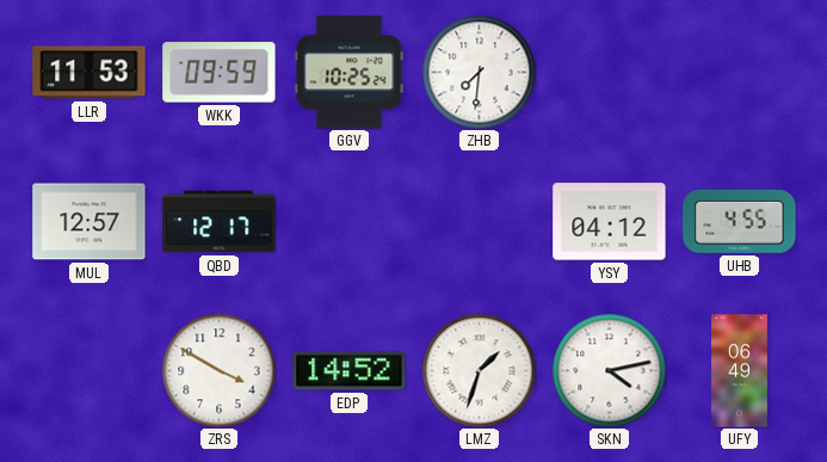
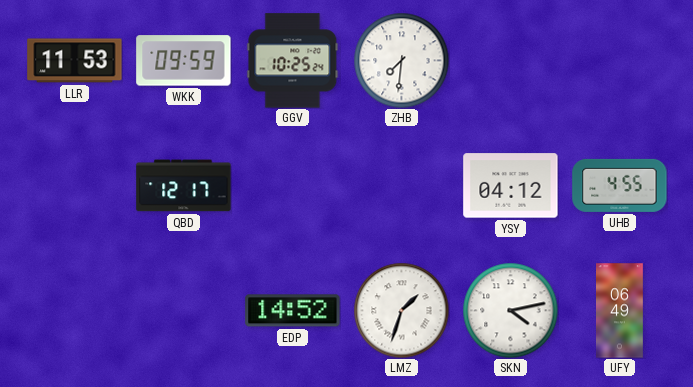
MUL: 12:57 -> none (90, 222)
ZRS: 3:50 -> none (218, 370)
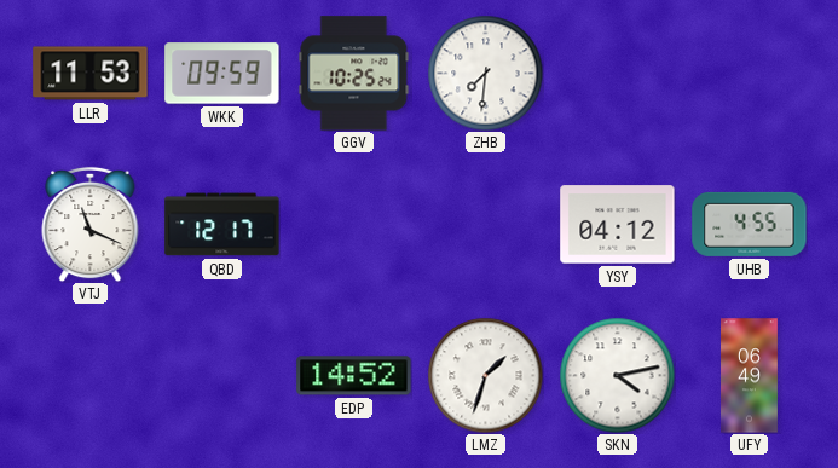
VTJ: none -> 11:19 (91, 224)
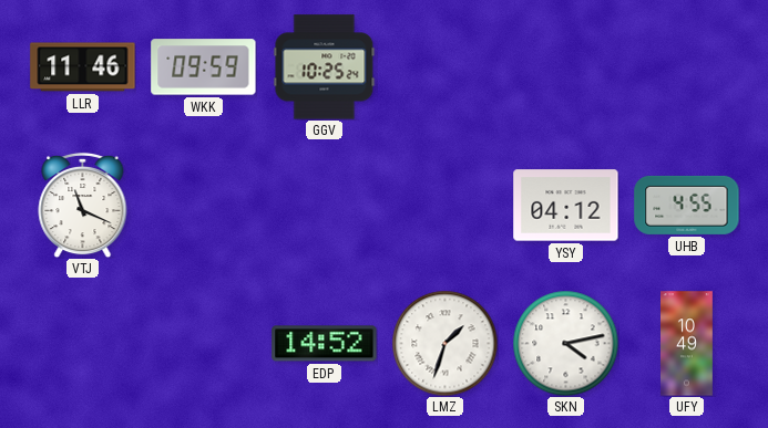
LLR: 11:53 -> 11:46 (83, 67)
ZHB: 7:31 -> none (485, 73)
QBD: 12:17 -> none (222, 225)
UFY: 06:49 -> 10:49 (687, 344)
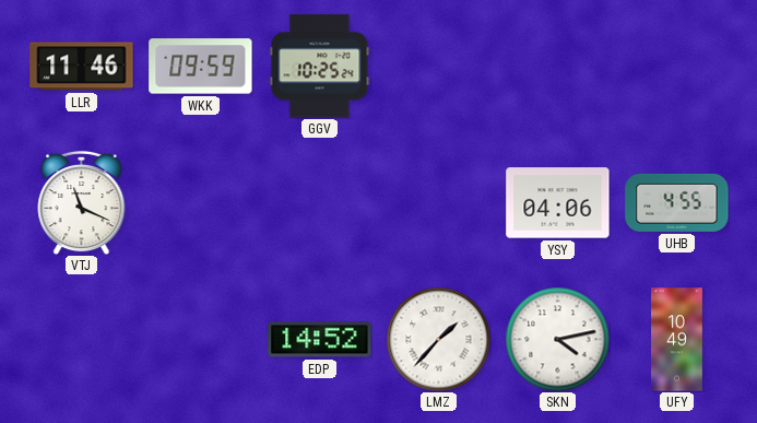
YSY: 04:12 -> 04:06 (558, 203)
LMZ: 1:33 -> 1:37 (438, 339)
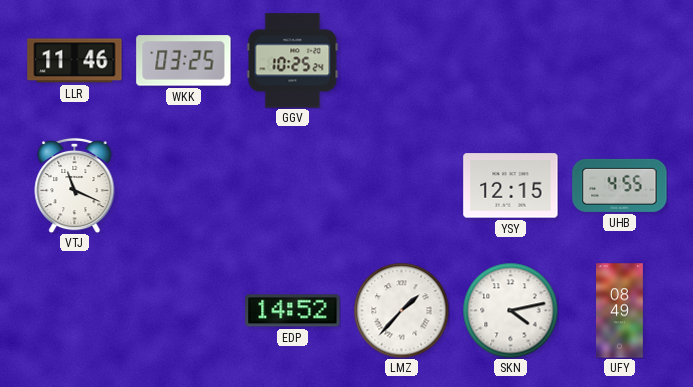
WKK: 09:59 -> 03:25 (184, 61)
YSY: 04:06 -> 12:15 (511, 186)
UFY: 10:49 -> 08:49 (620, 311)
